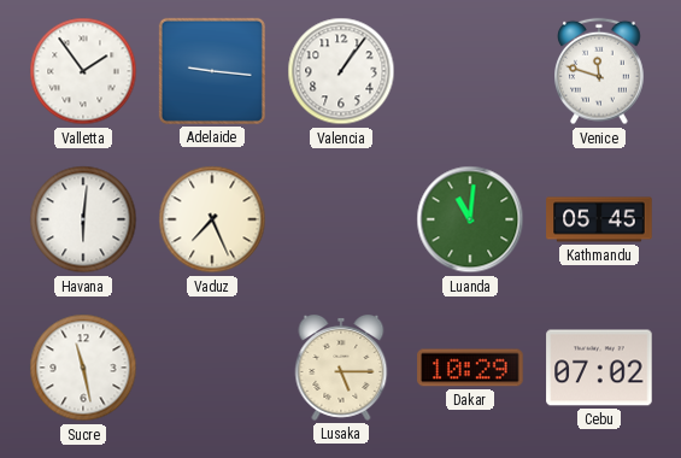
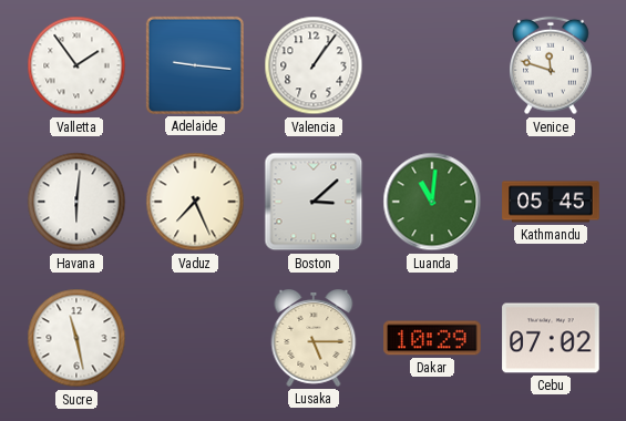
Boston: none -> 3:08 (314, 202)
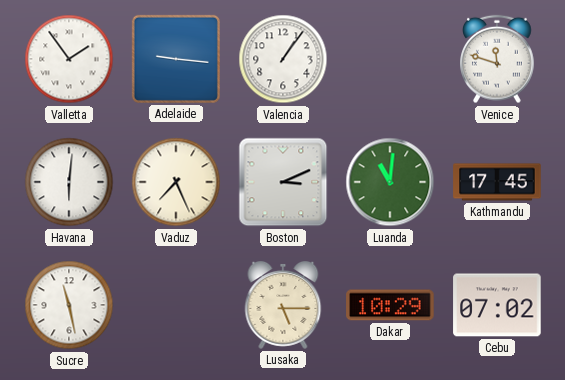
Boston: 3:08 -> 3:11 (283, 182)
Kathmandu: 05:45 -> 17:45 (497, 182)
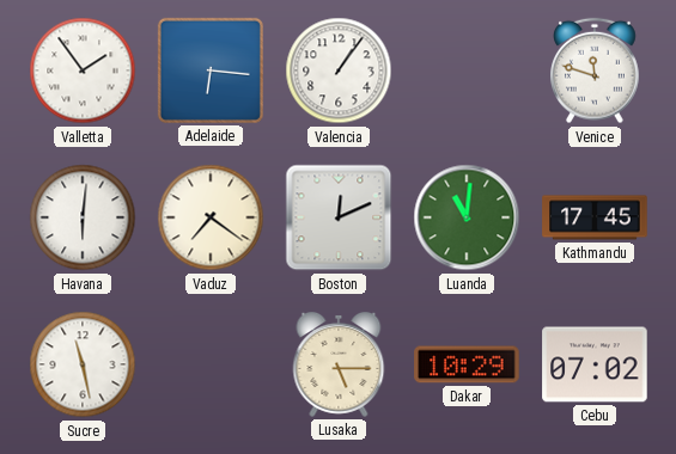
Adelaide: 9:16 -> 6:16 (211, 70)
Vaduz: 7:26 -> 7:21 (211, 217)
Boston: 3:11 -> 12:11 (339, 217)
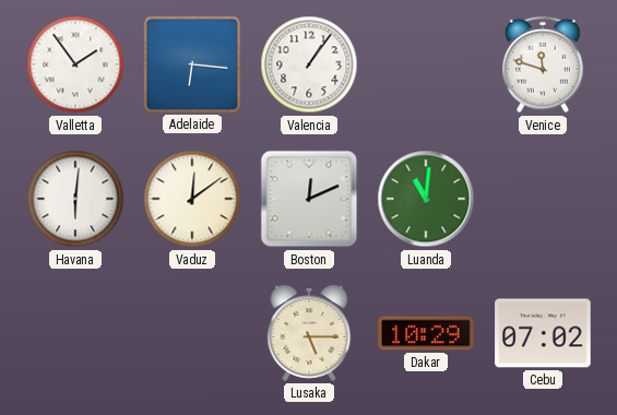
Vaduz: 7:21 -> 12:09 (192, 199)
Kathmandu: 17:45 -> none (595, 217)
Sucre: 11:28 -> none (83, 364)
